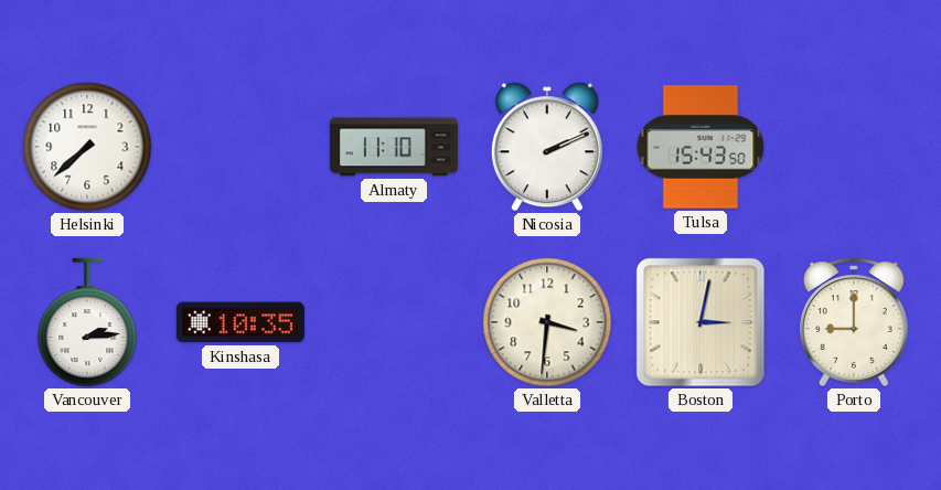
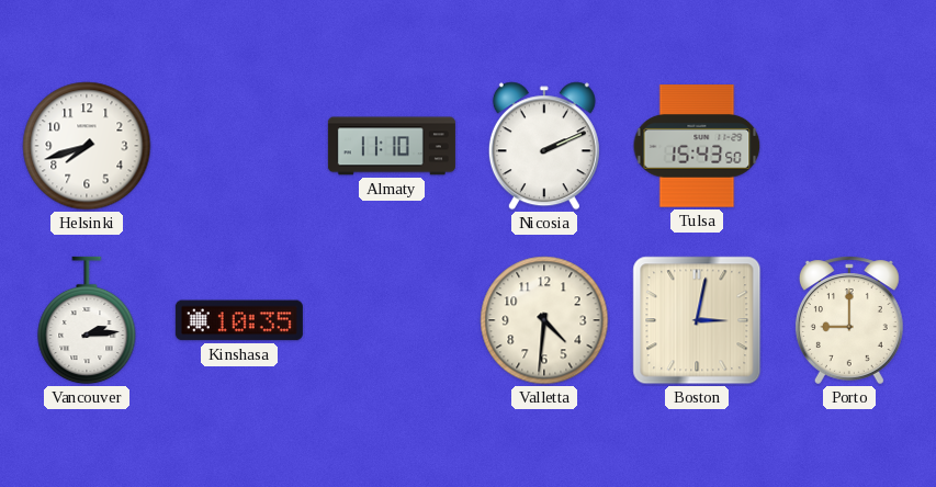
Helsinki: 7:38 -> 7:42 (87, 146)
Valletta: 3:31 -> 4:31 (544, 320)
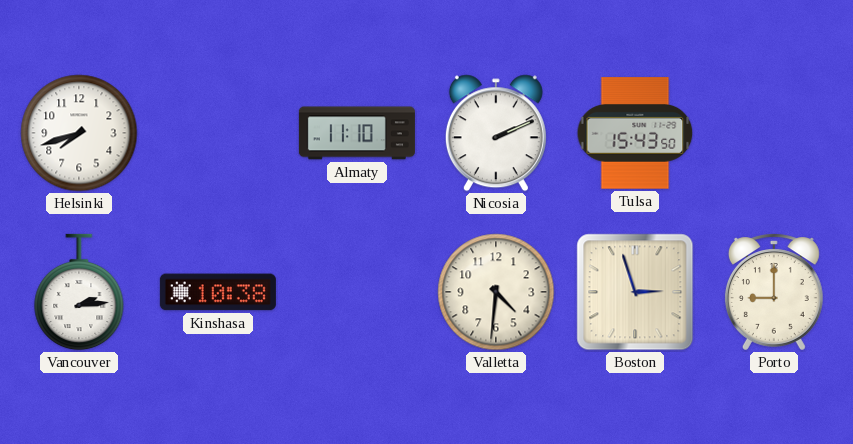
Kinshasa: 10:35 -> 10:38 (218, 292)
Boston: 3:02 -> 2:57 (635, 292)
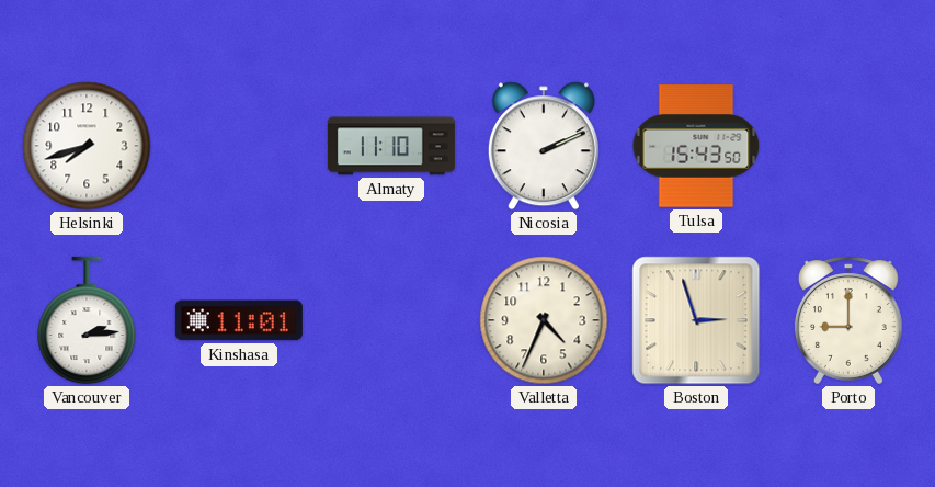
Kinshasa: 10:38 -> 11:01 (239, 320)
Valletta: 4:31 -> 4:34 (544, 320)
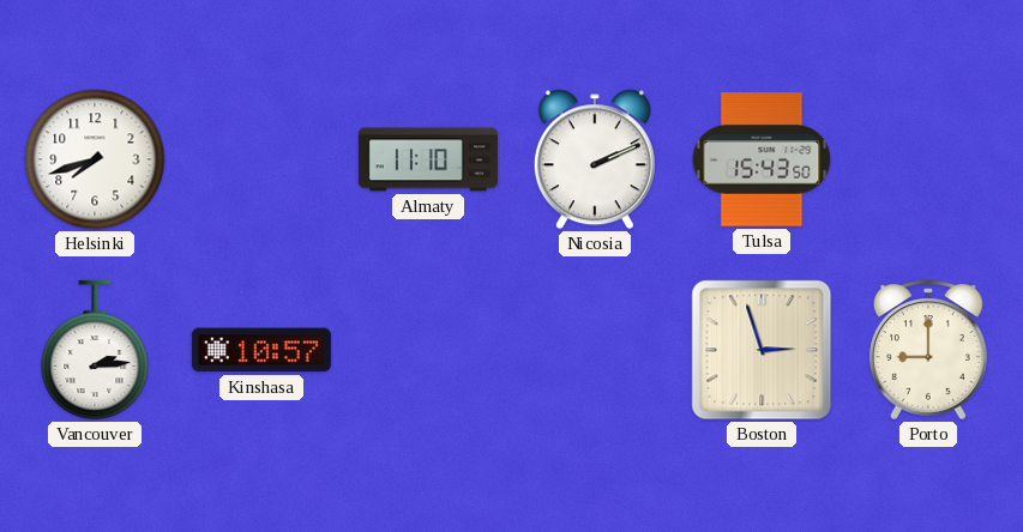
Kinshasa: 11:01 -> 10:57 (261, 350)
Valletta: 4:34 -> none (544, 320)
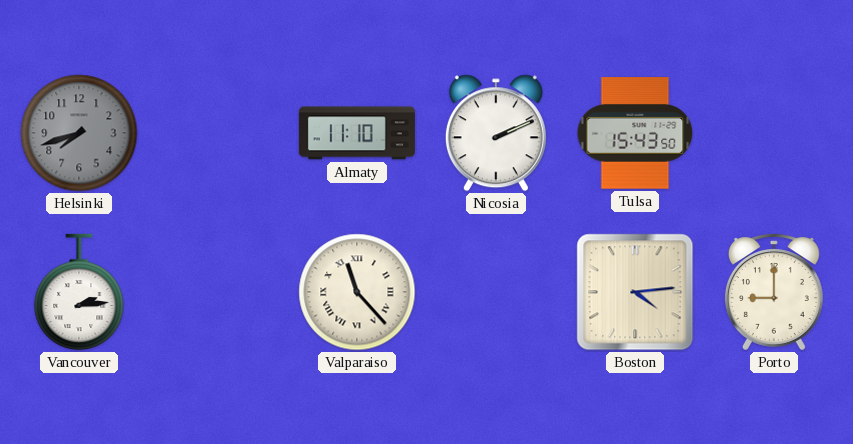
Helsinki dial: white -> grey (79, 133)
Kinshasa: 10:57 -> none (261, 350)
Valparaiso: none -> 11:23 (357, 292)
Boston: 2:57 -> 4:14 (635, 292)
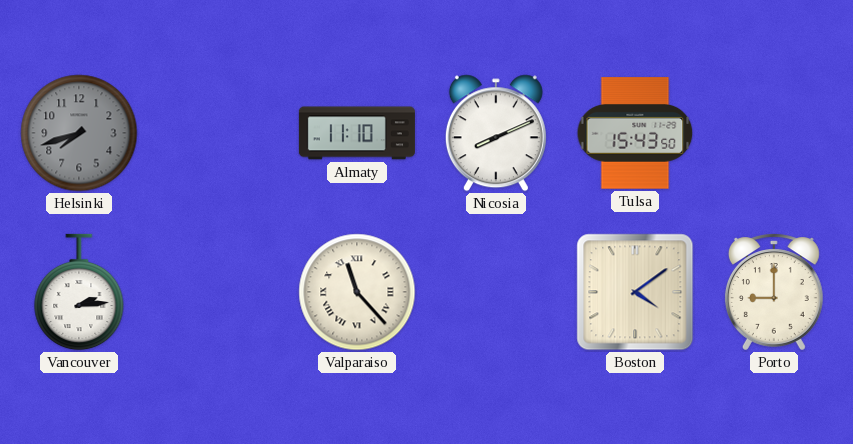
Nicosia: 2:11 -> 8:11 (496, 133)
Boston: 4:14 -> 4:09 (635, 292)
